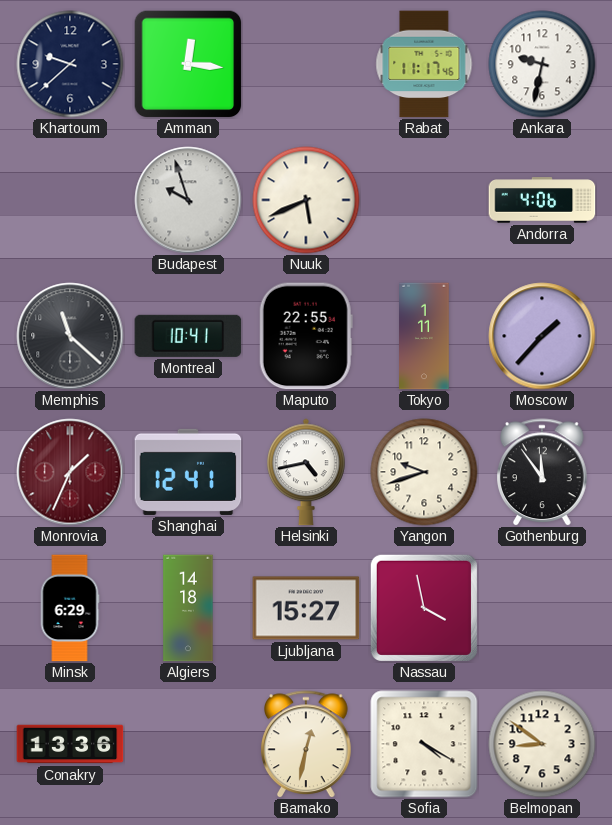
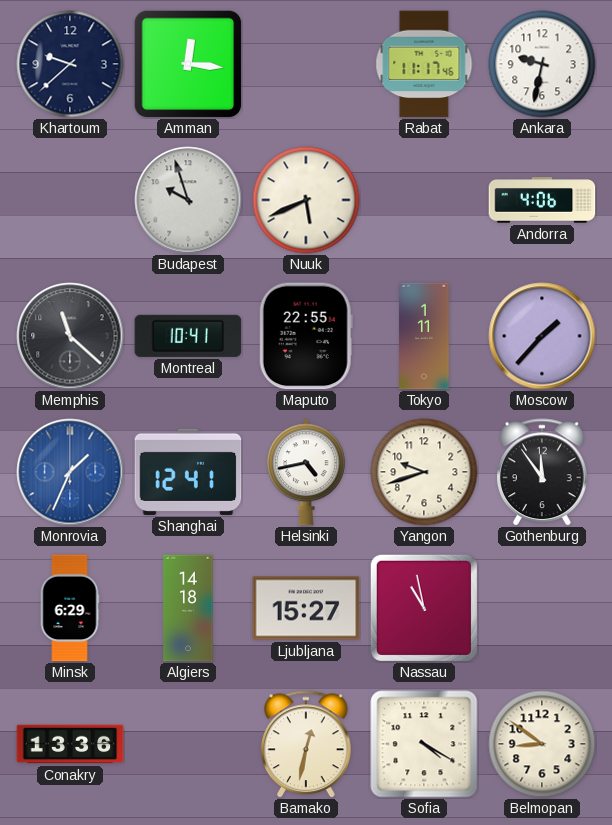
Monrovia dial: burgundy -> blue (70, 472)
Nassau: 3:58 -> 10:58 (424, 608)
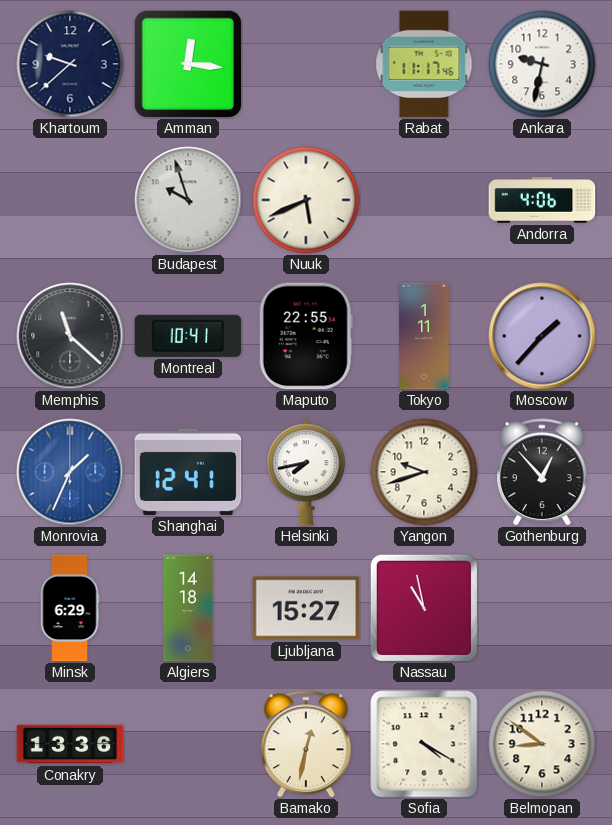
Helsinki: 4:43 -> 7:43 (307, 472)
Gothenburg: 11:54 -> 12:53 (543, 472)
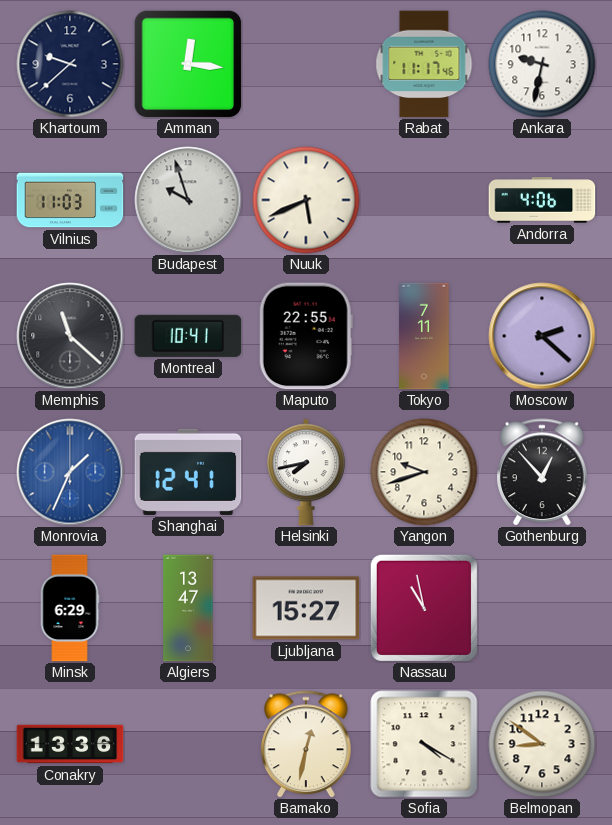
Vilnius: none -> 11:03 (70, 200)
Tokyo: 1:11 -> 7:11 (424, 336)
Moscow: 1:37 -> 2:22 (542, 336)
Algiers: 14:18 -> 13:47 (188, 608)
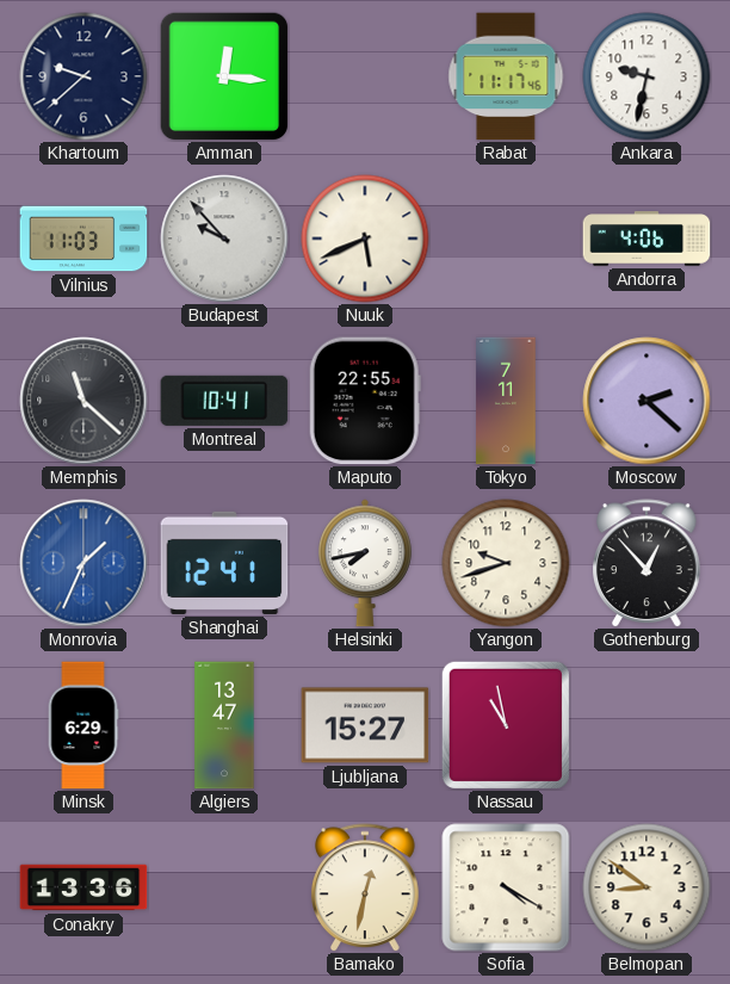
Budapest: 9:57 -> 9:53 (224, 239)
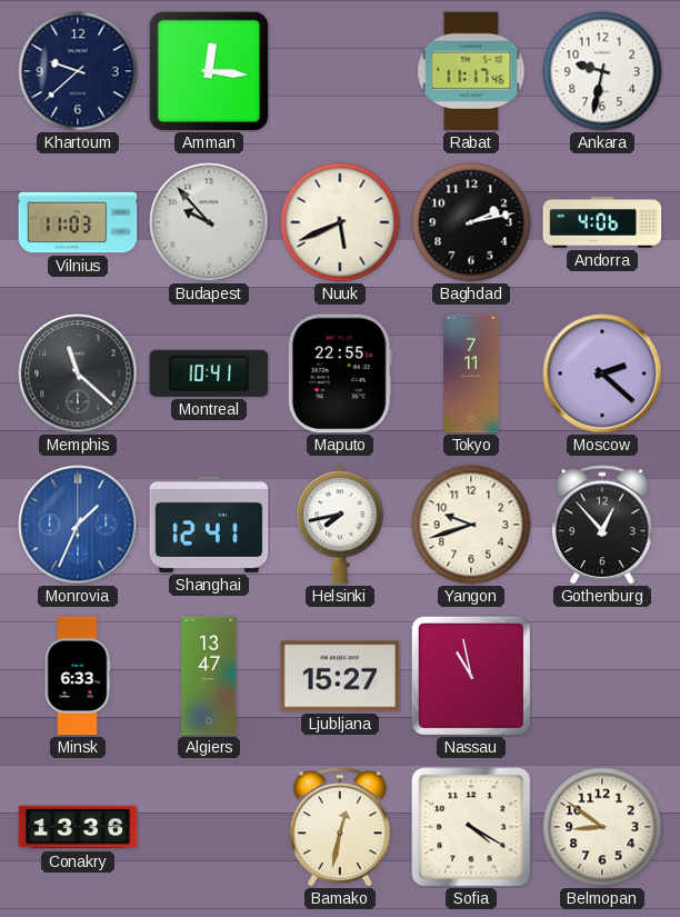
Baghdad: none -> 2:13 (471, 222)
Minsk: 6:29 -> 6:33 (78, 676)
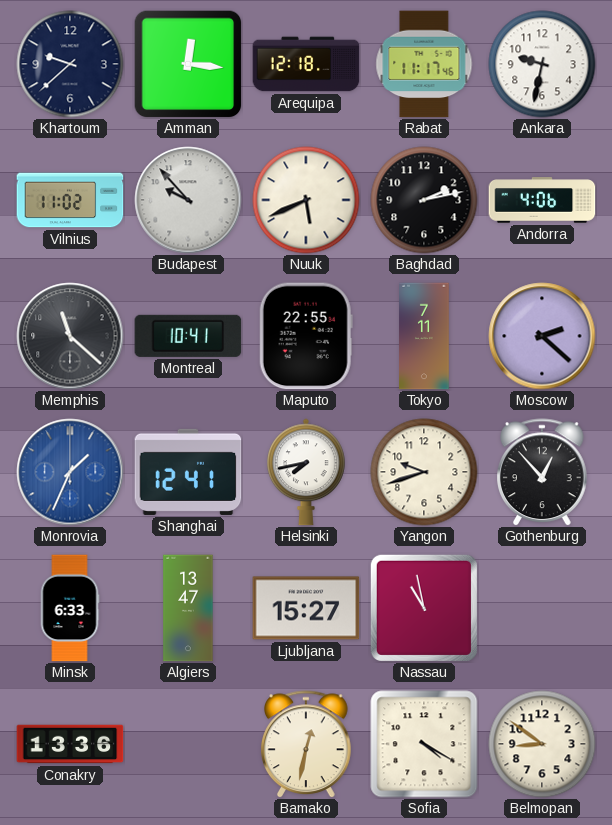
Arequipa: none -> 12:18 (306, 64)
Vilnius: 11:03 -> 11:02 (70, 200)
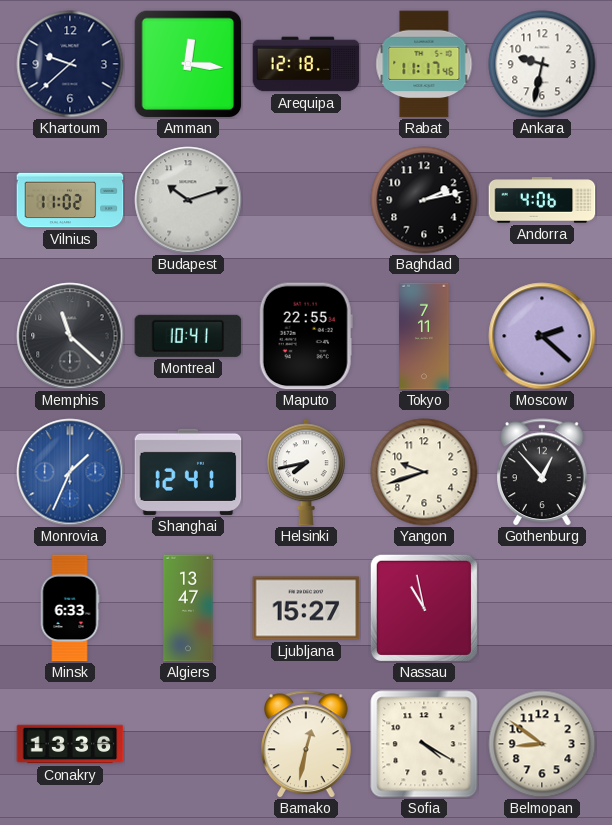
Budapest: 9:53 -> 10:12 (188, 200)
Nuuk: 5:41 -> none (306, 200)
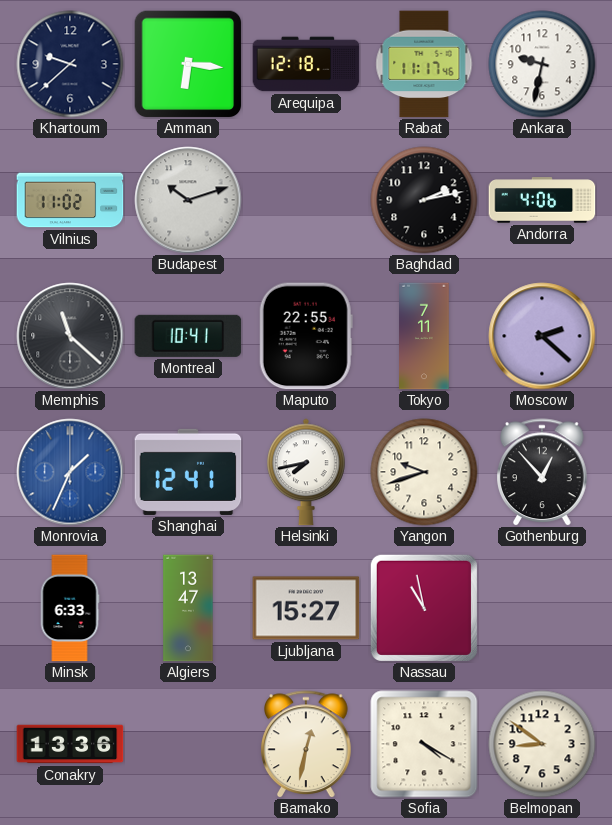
Amman: 12:16 -> 6:16 (188, 64)
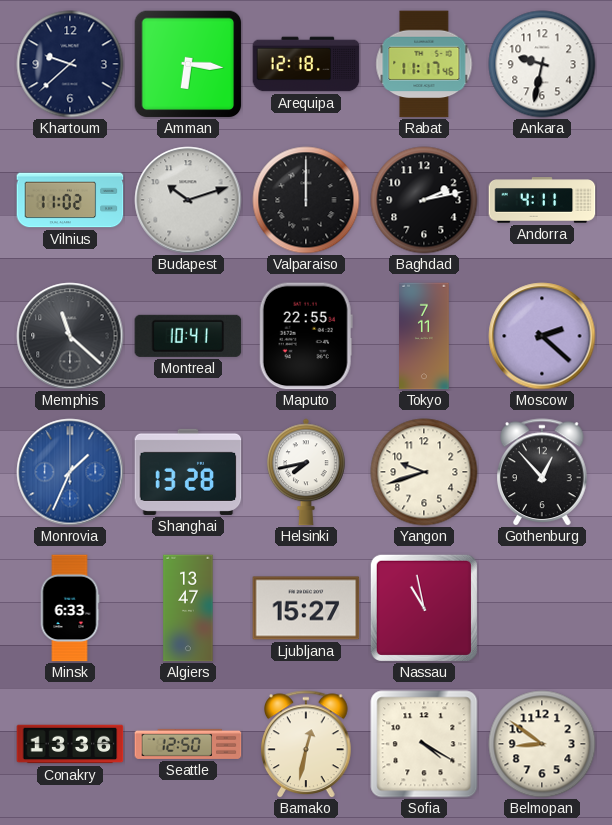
Valparaiso: none -> 12:00 (306, 200)
Andorra: 4:06 -> 4:11 (542, 200)
Shanghai: 12:41 -> 13:28 (188, 472)
Seattle: none -> 12:50 (188, 744)
